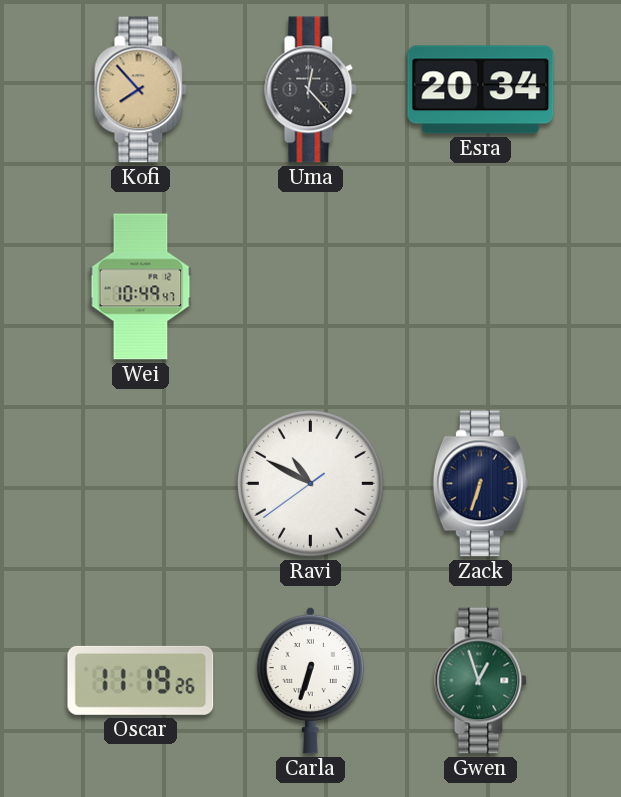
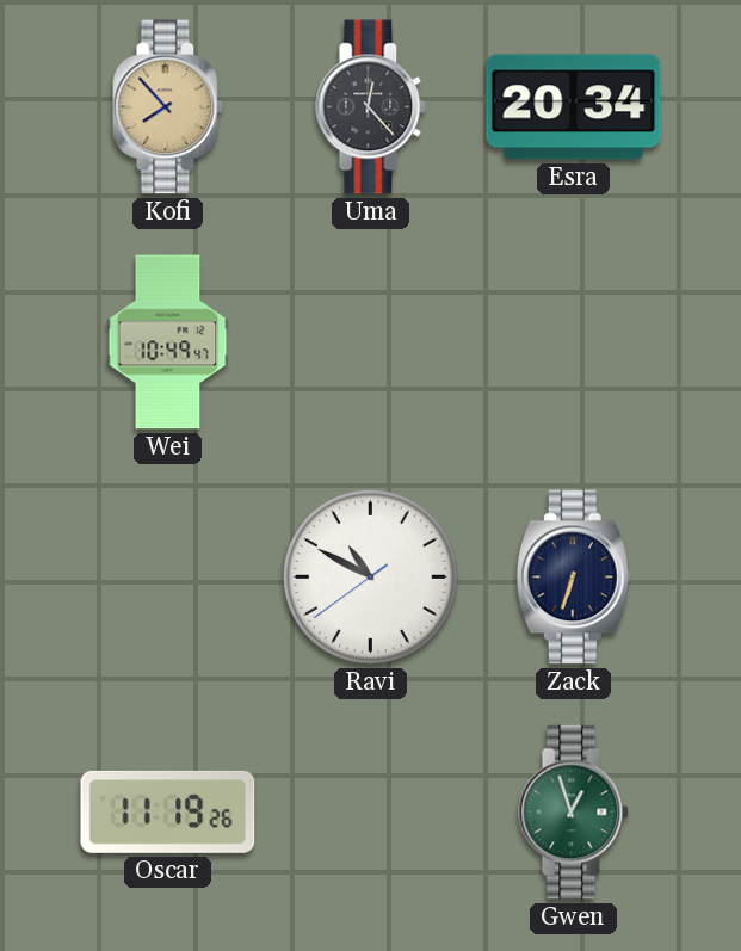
Carla: 6:33 -> none (311, 680)
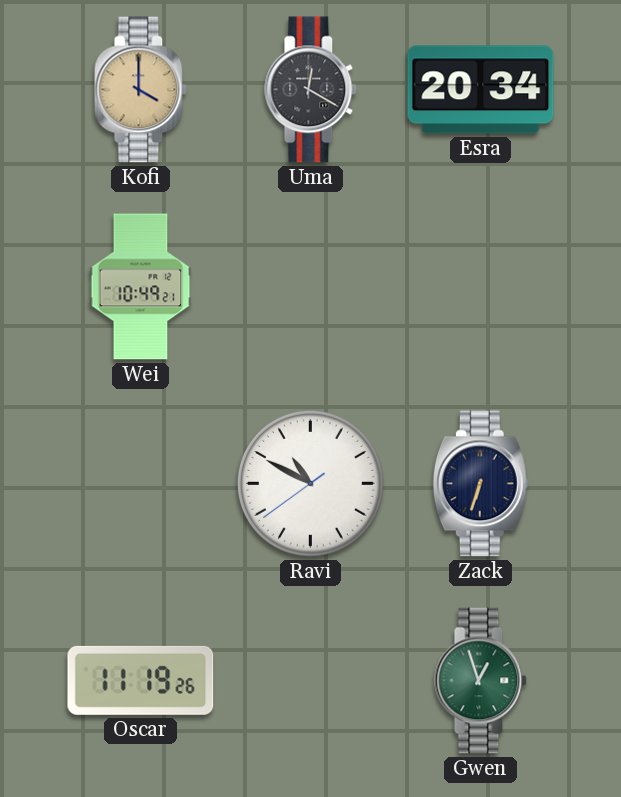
Kofi: 7:53 -> 4:00 (141, 90)
Uma: 12:23 -> 12:20 (311, 90)
Wei: 10:49:47 -> 10:49:21 (141, 287)
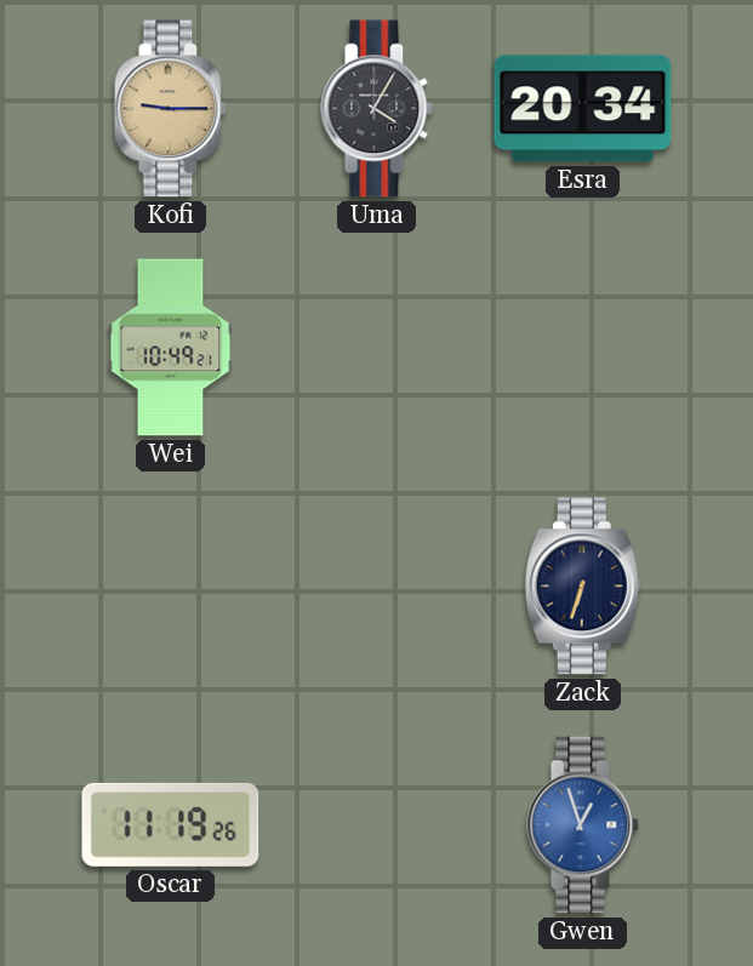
Kofi: 4:00 -> 9:15 (171, 109)
Uma: 12:20 -> 4:05 (377, 109)
Ravi: 10:49 -> none (310, 483)
Gwen dial: green -> blue (583, 825)
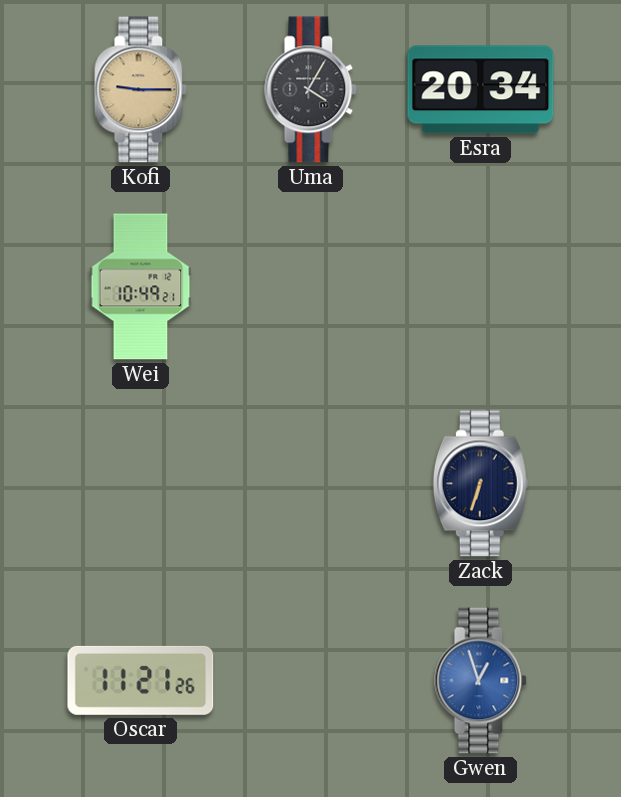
Oscar: 11:19 -> 11:21 (141, 680)
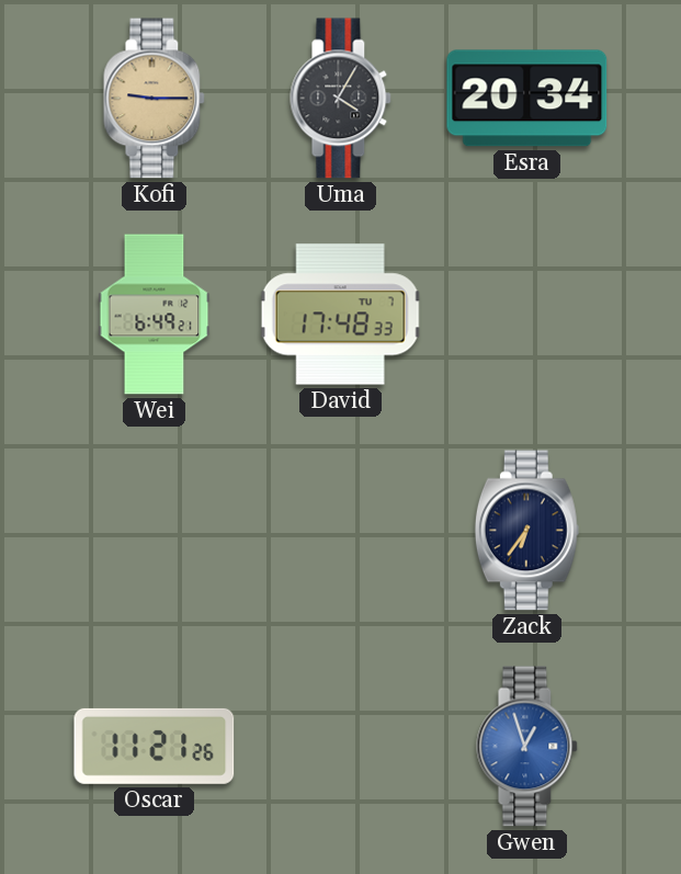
Wei: 10:49 -> 6:49 (155, 315)
David: none -> 17:48 (340, 315)
Zack: 6:33 -> 6:36 (526, 531)
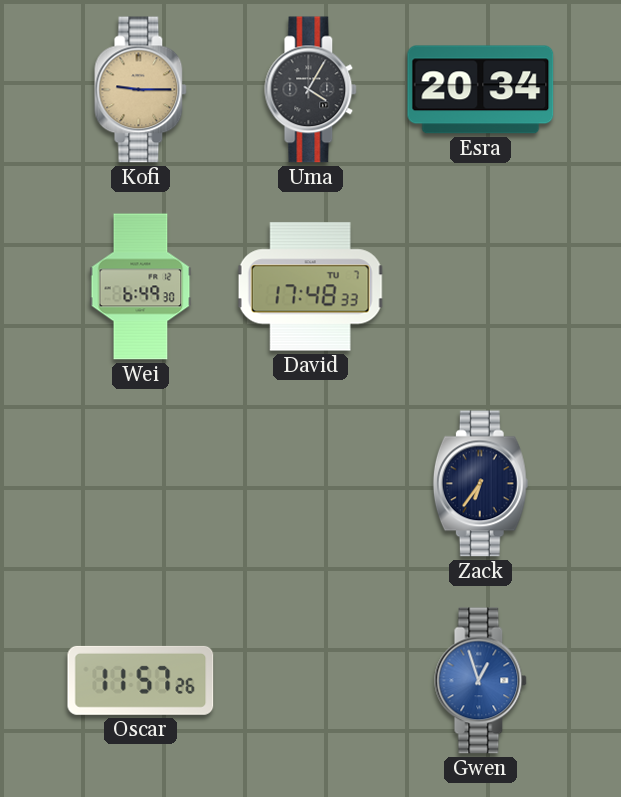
Wei: 6:49:21 -> 6:49:30 (141, 287)
Oscar: 11:21 -> 11:57 (141, 680)
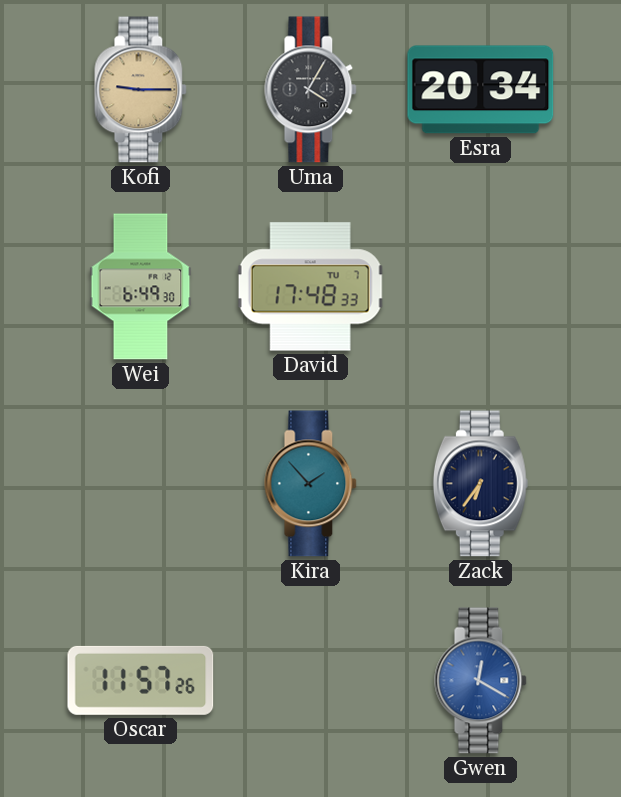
Kira: none -> 1:53 (311, 484)
Gwen: 12:57 -> 12:20 (481, 681)
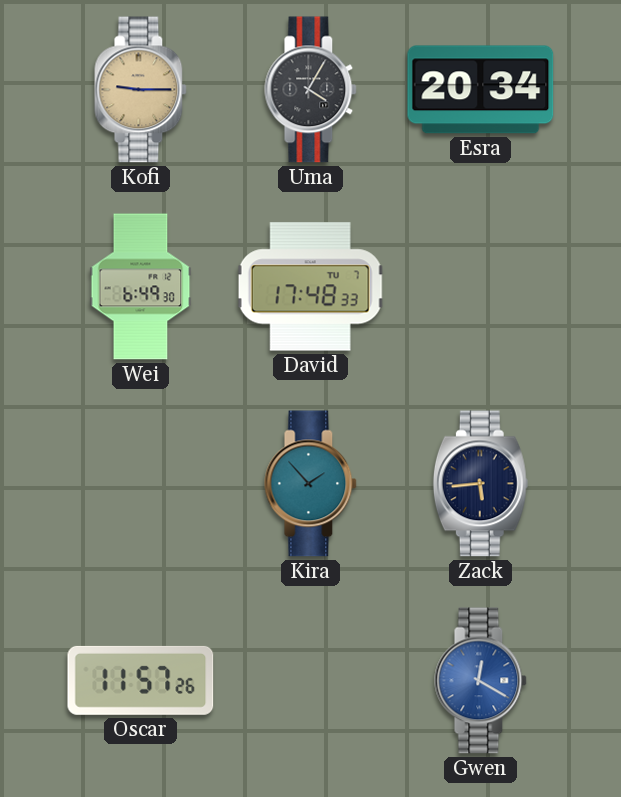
Zack: 6:36 -> 5:44 (480, 484)
